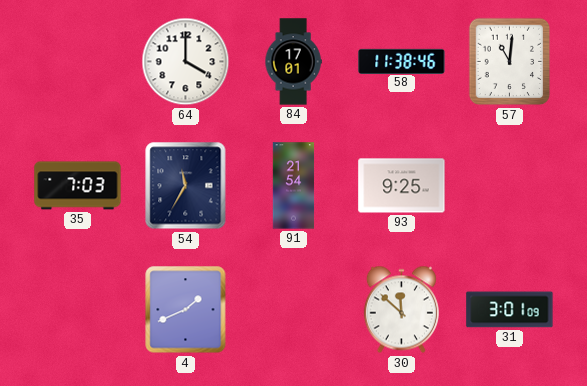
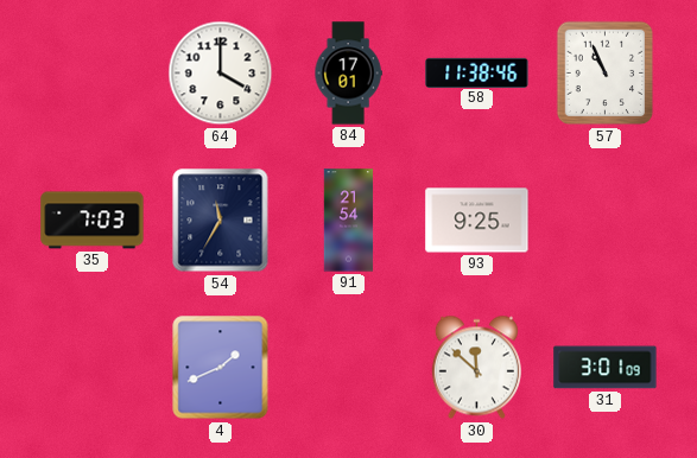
57: 11:01 -> 10:56 (606, 74)
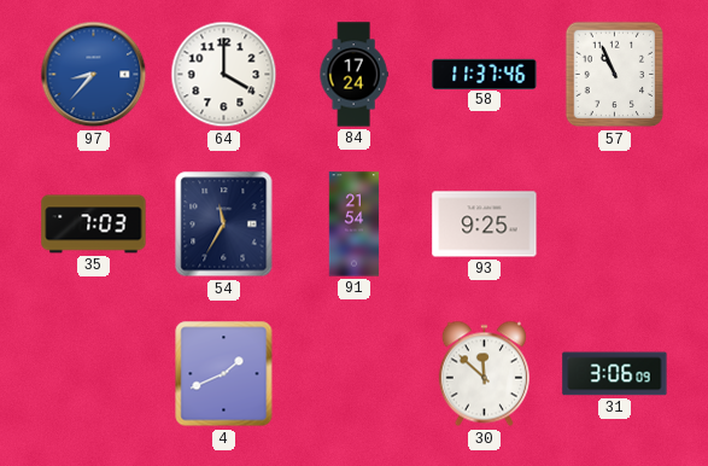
97: none -> 8:37 (94, 75)
84: 17:01 -> 17:24 (353, 75)
58: 11:38 -> 11:37 (485, 74)
31: 3:01 -> 3:06 (615, 374)
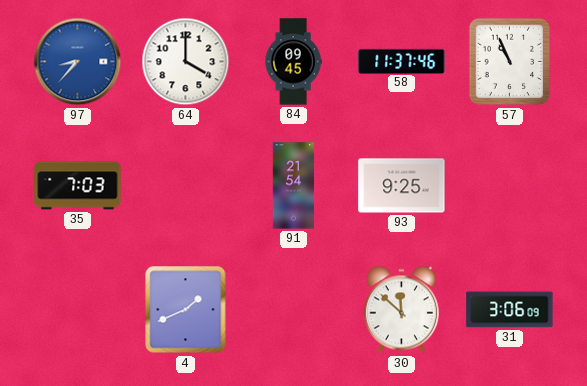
84: 17:24 -> 09:45 (293, 62)
54: 11:35 -> none (224, 225)
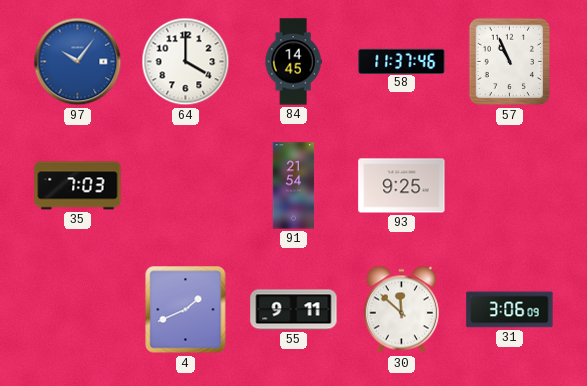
97: 8:37 -> 10:06 (78, 62)
84: 09:45 -> 14:45 (293, 62)
55: none -> 9:11 (294, 310)
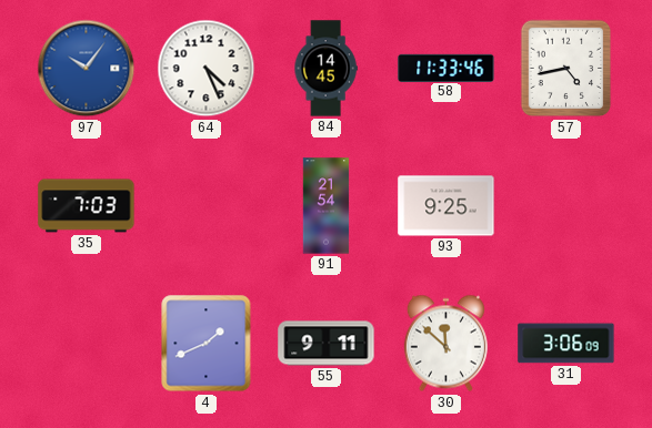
64: 4:00 -> 4:26 (207, 69)
58: 11:37 -> 11:33 (447, 68)
57: 10:56 -> 4:43 (566, 69)
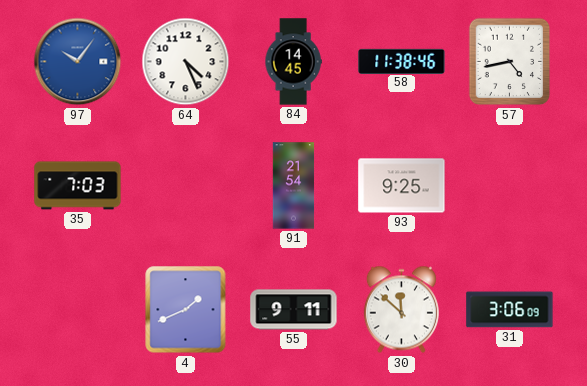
58: 11:33 -> 11:38 (402, 61)
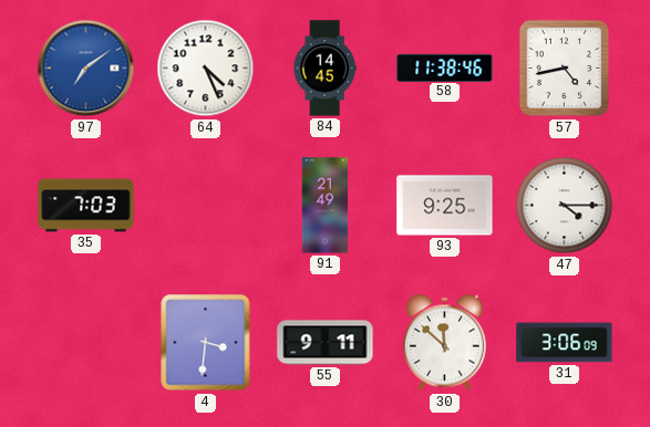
97: 10:06 -> 7:09 (86, 69)
91: 21:54 -> 21:49 (326, 206)
47: none -> 4:15 (565, 206)
4: 1:41 -> 3:31 (206, 343)
